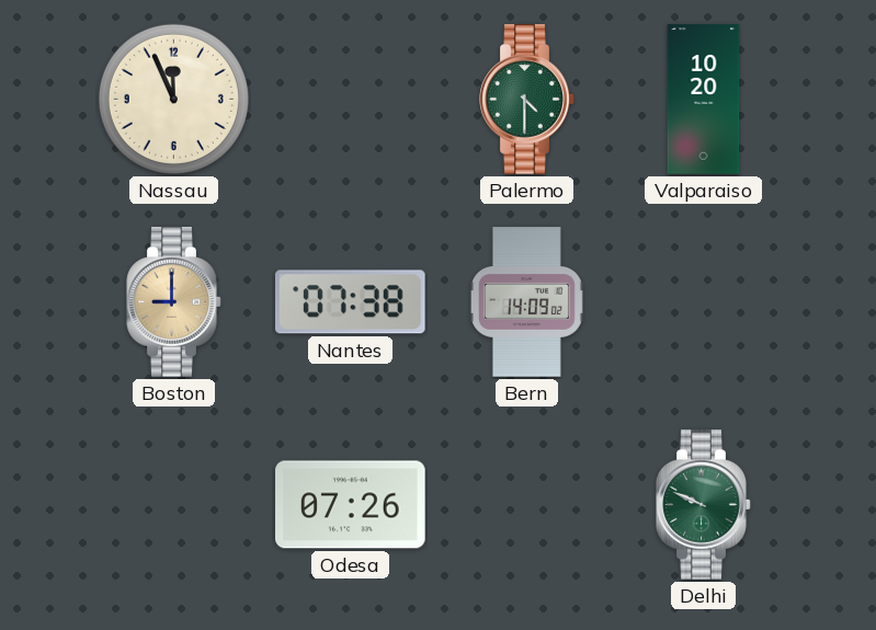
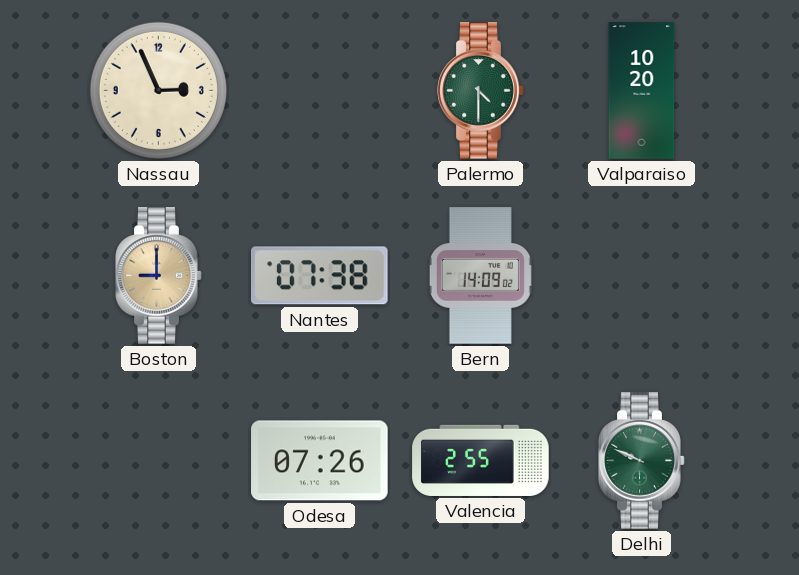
Nassau: 11:56 -> 2:56 (158, 90)
Valencia: none -> 2:55 (481, 460)
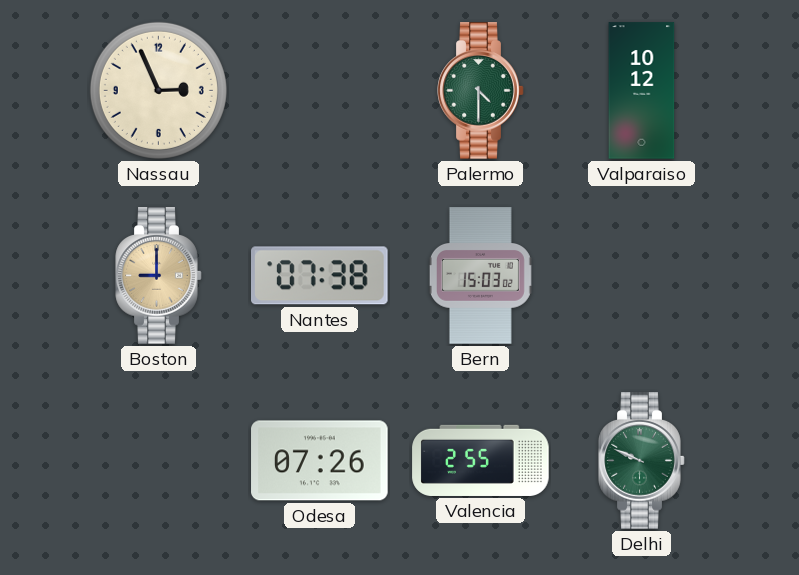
Valparaiso: 10:20 -> 10:12 (642, 91)
Bern: 14:09 -> 15:03 (480, 276)
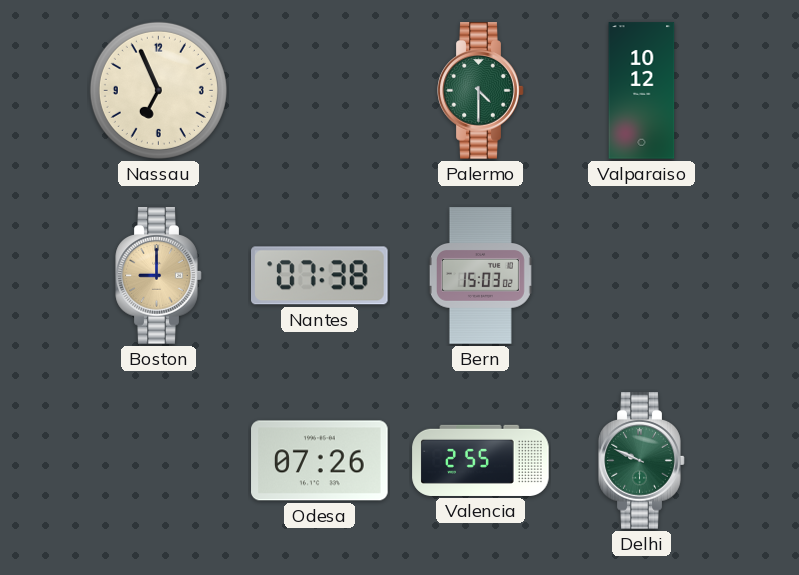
Nassau: 2:56 -> 6:56 (158, 90)
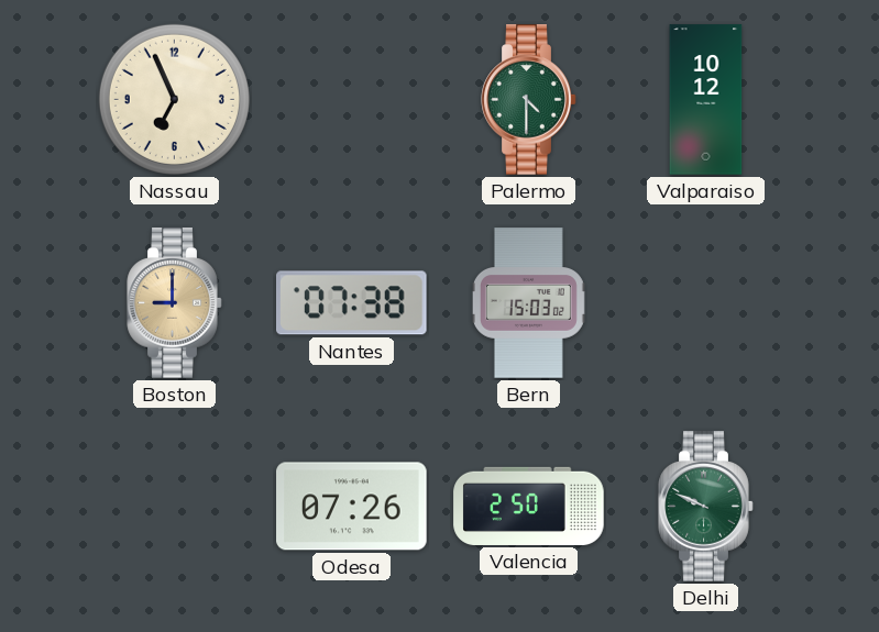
Valencia: 2:55 -> 2:50 (529, 506)
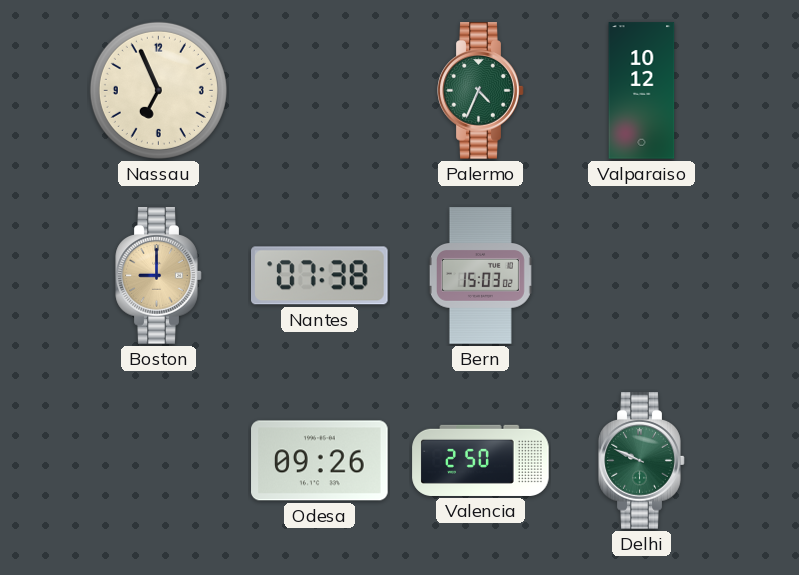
Palermo: 4:30 -> 4:34 (481, 91)
Odesa: 07:26 -> 09:26 (320, 461)
